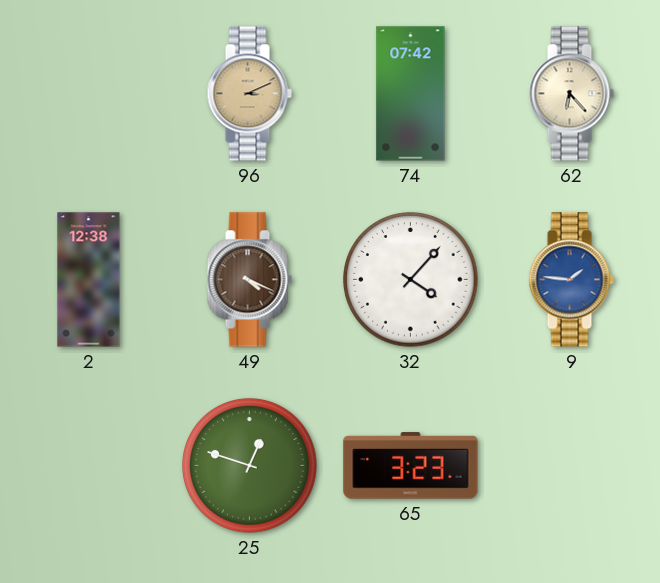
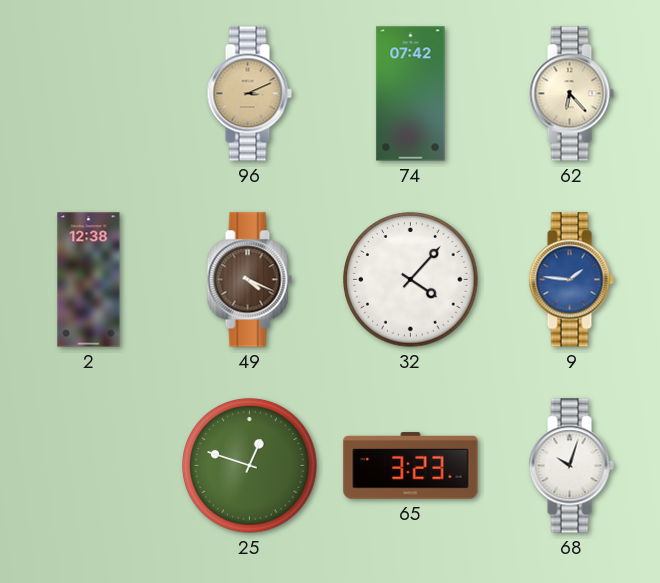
68: none -> 10:03 (571, 466)
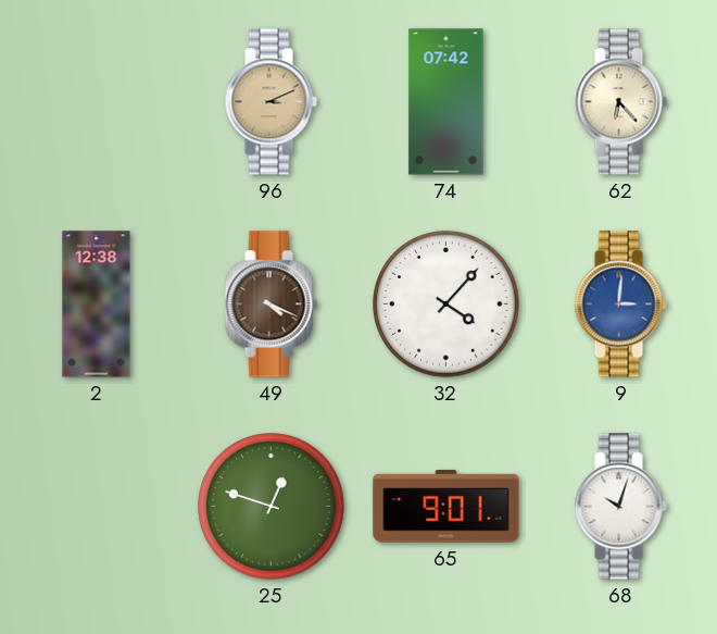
9: 1:46 -> 3:01 (620, 304)
65: 3:23 -> 9:01 (446, 507)
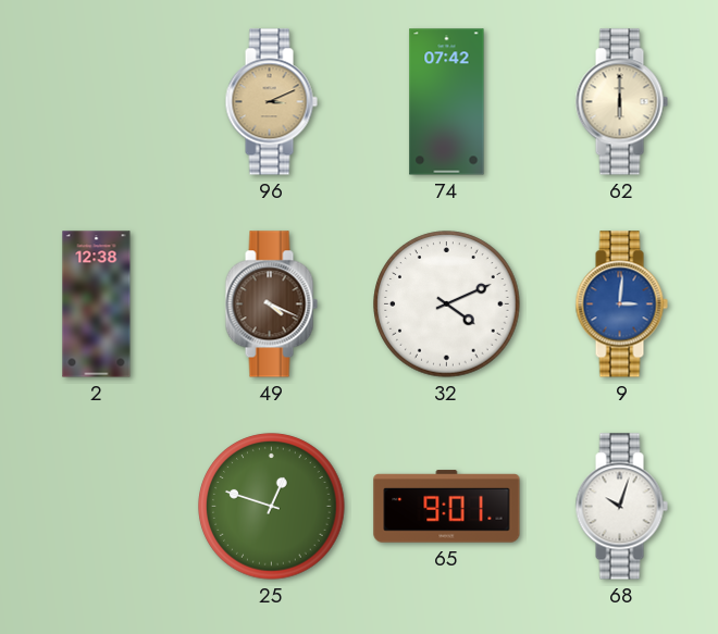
62: 6:23 -> 6:00 (621, 102)
32: 4:07 -> 4:11 (447, 304)
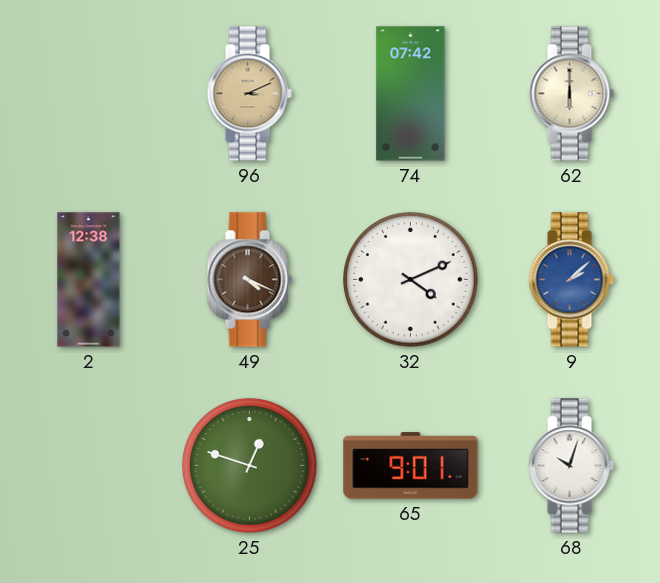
9: 3:01 -> 2:08 (571, 280)
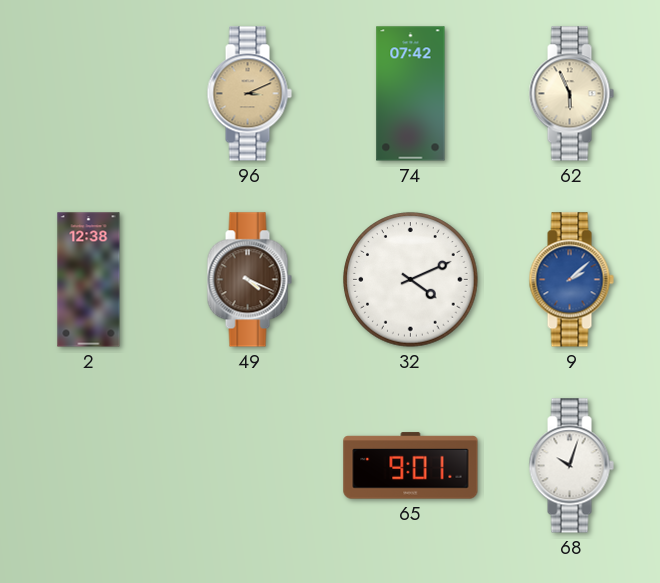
62: 6:00 -> 5:56 (571, 94)
25: 12:48 -> none (250, 466)
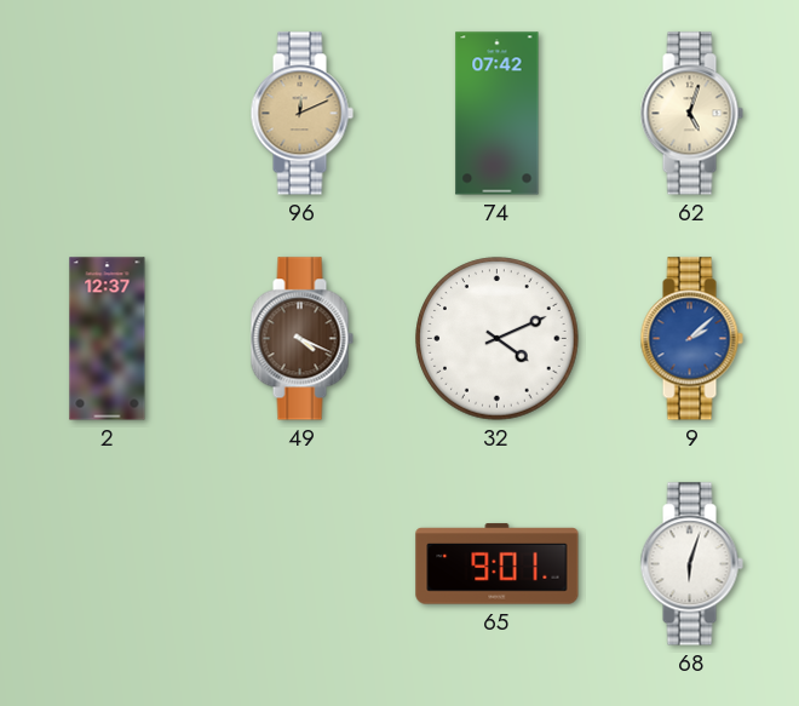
96: 3:11 -> 12:11 (301, 114)
62: 5:56 -> 5:03 (691, 114)
2: 12:38 -> 12:37 (108, 339)
68: 10:03 -> 6:03 (691, 564)
